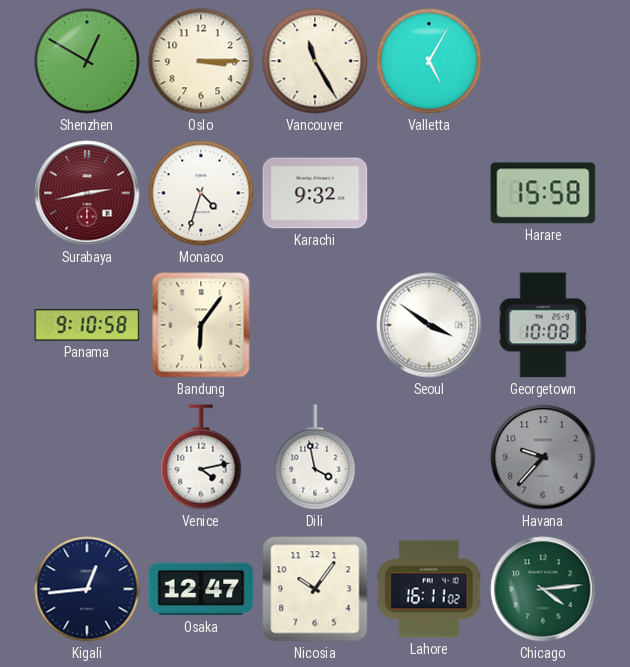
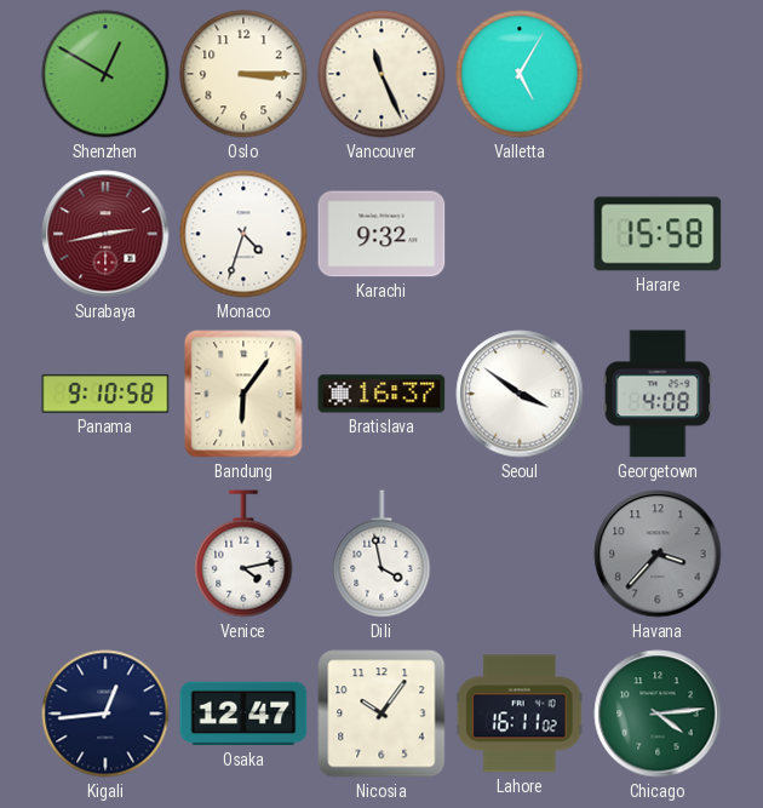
Vancouver: 11:25 -> 11:26 (381, 74)
Bratislava: none -> 16:37 (381, 394)
Georgetown: 10:08 -> 4:08 (658, 394)
Havana: 9:37 -> 3:37 (658, 554)
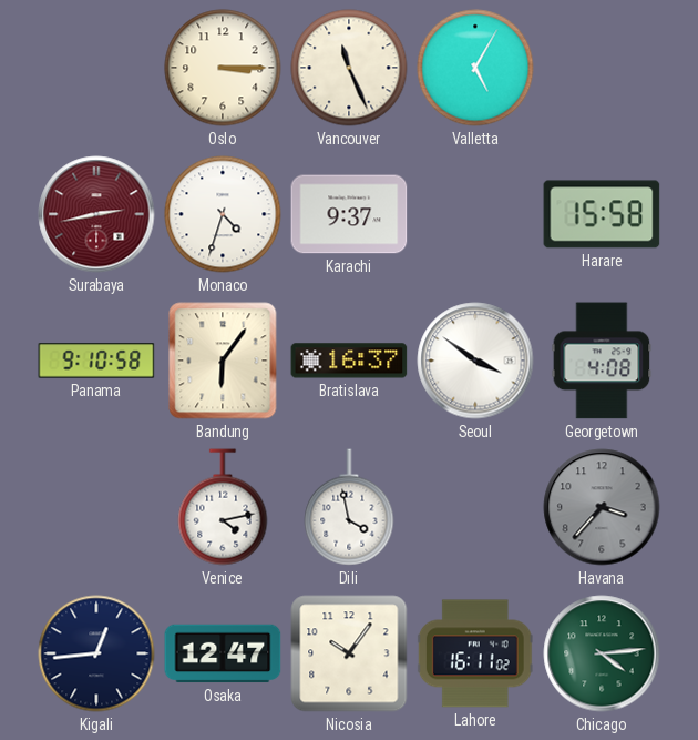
Shenzhen: 12:50 -> none (105, 74)
Karachi: 9:32 -> 9:37 (349, 214)
